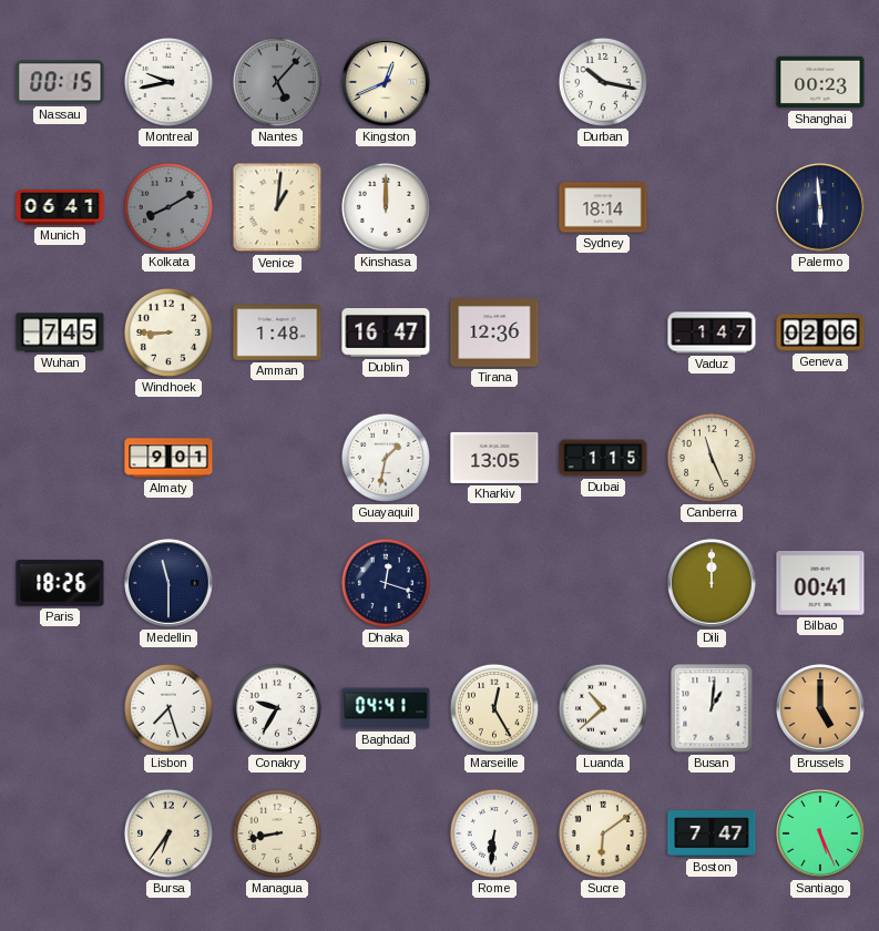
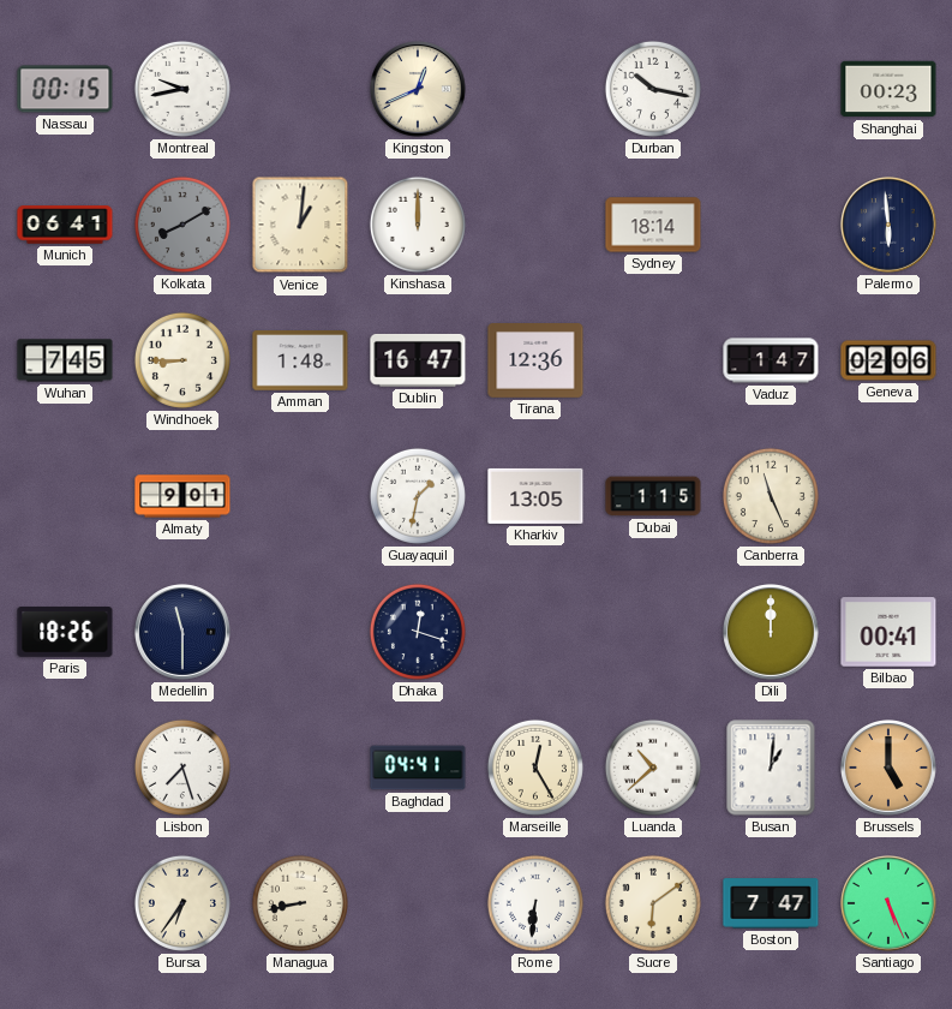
Nantes: 5:07 -> none (277, 82)
Conakry: 9:35 -> none (277, 708)
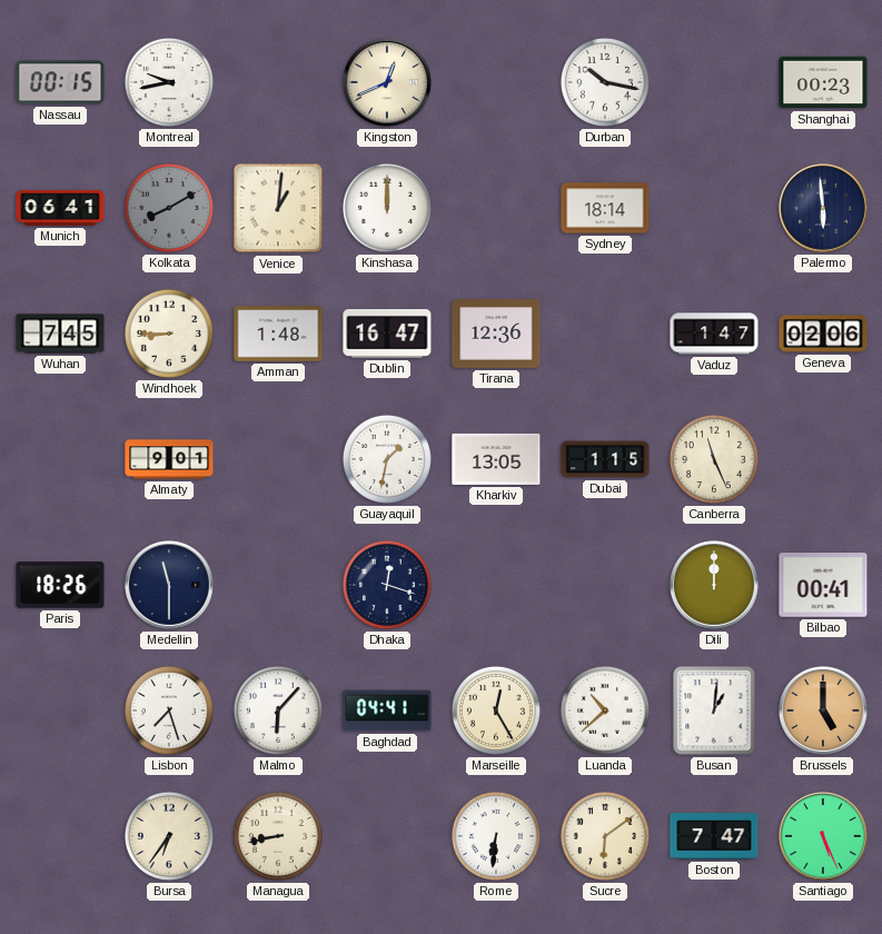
Malmo: none -> 6:07 (278, 711)
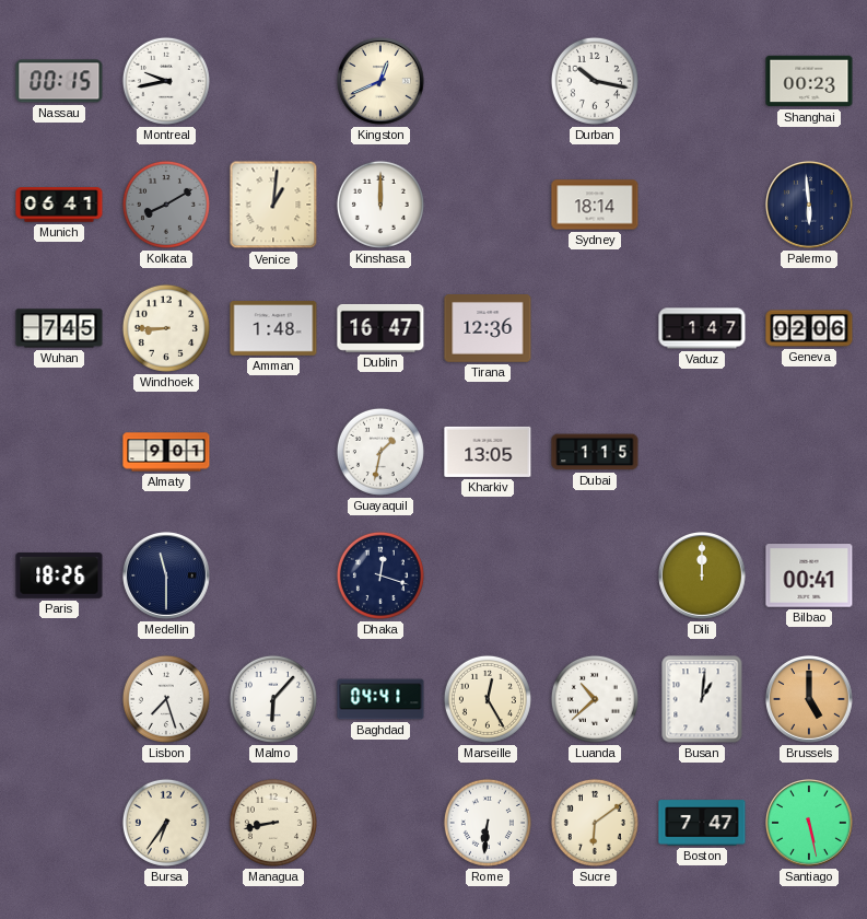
Canberra: 11:26 -> none (714, 459)
Santiago: 5:26 -> 5:28 (810, 824)
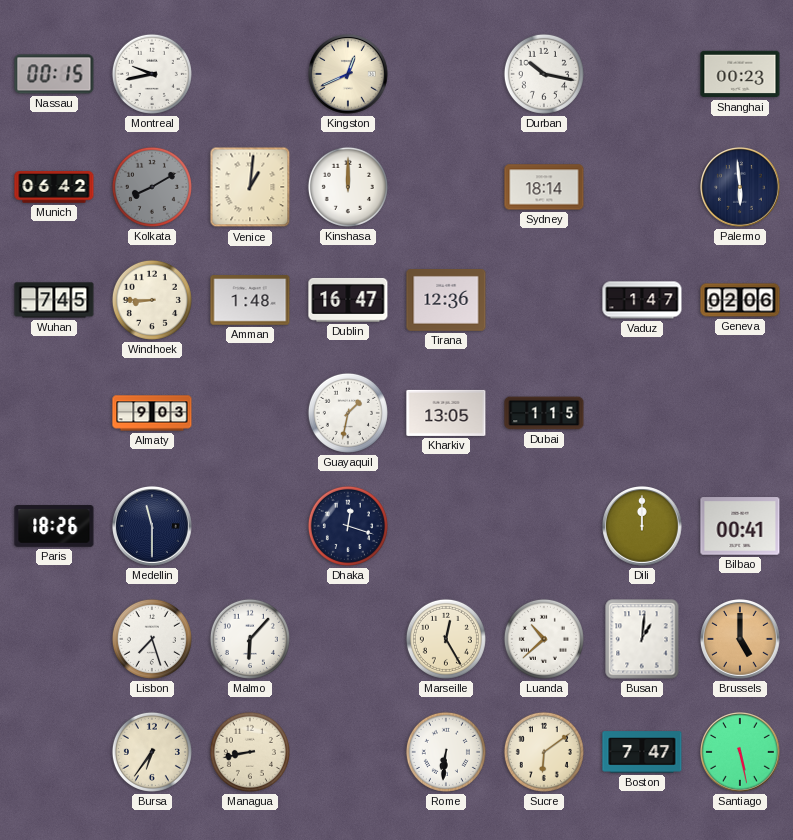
Munich: 06:41 -> 06:42 (54, 187)
Almaty: 9:01 -> 9:03 (152, 413)
Baghdad: 04:41 -> none (380, 699)
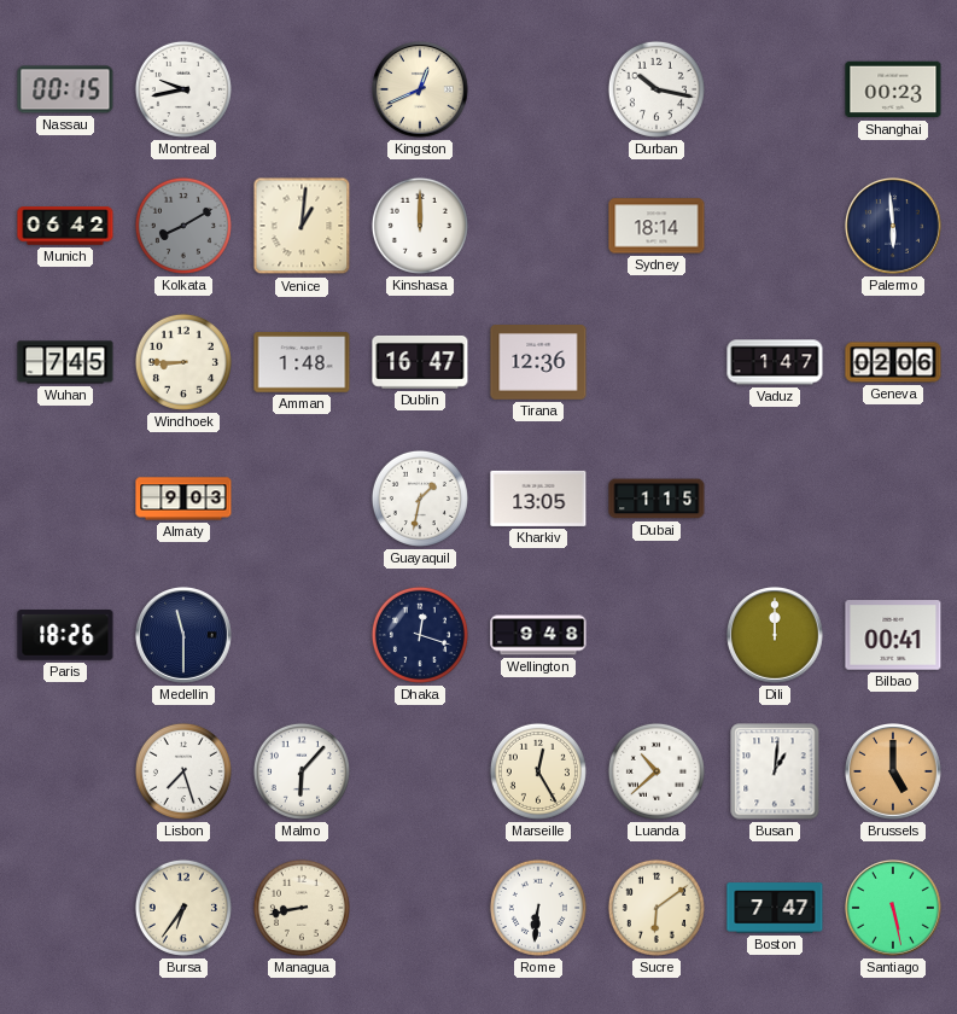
Wellington: none -> 9:48 (538, 635)
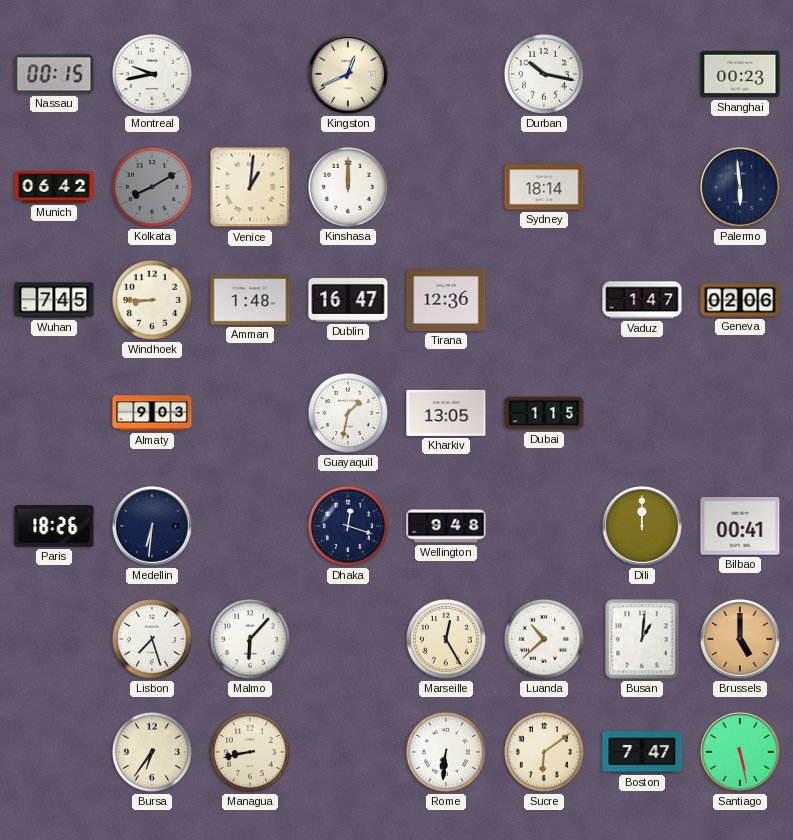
Medellin: 11:30 -> 6:31 (153, 527)
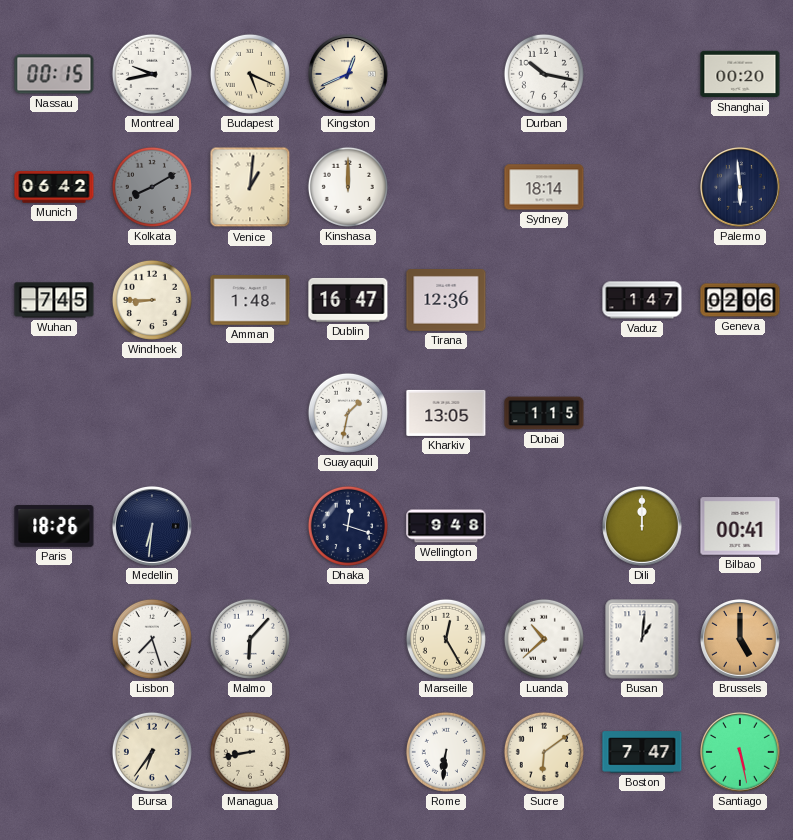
Budapest: none -> 5:19 (250, 74)
Shanghai: 00:23 -> 00:20 (740, 74)
Almaty: 9:03 -> none (152, 413)
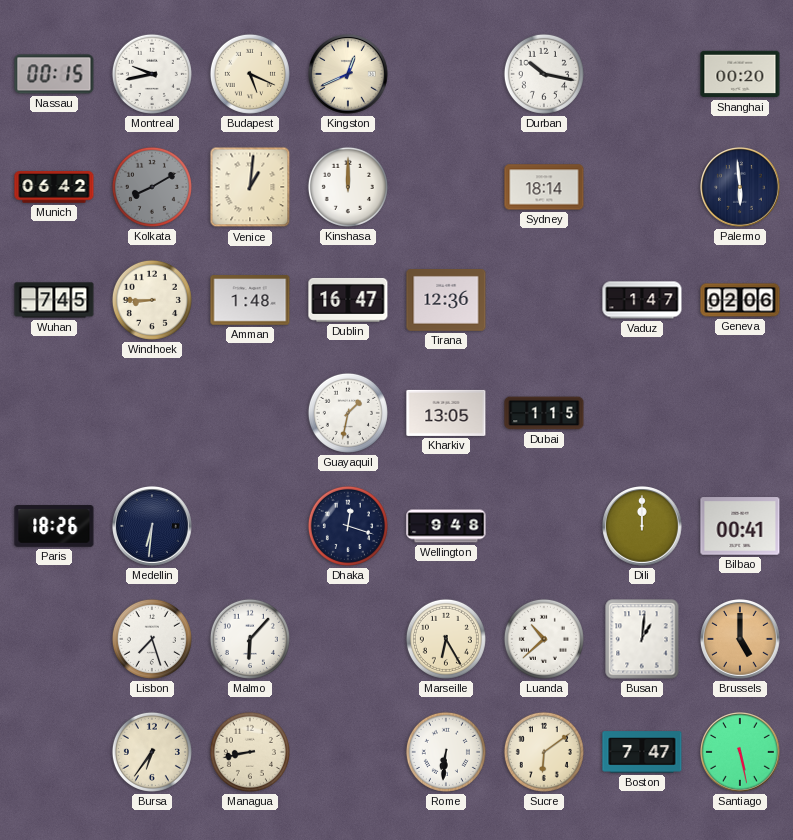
Marseille: 12:25 -> 6:25 (446, 639)
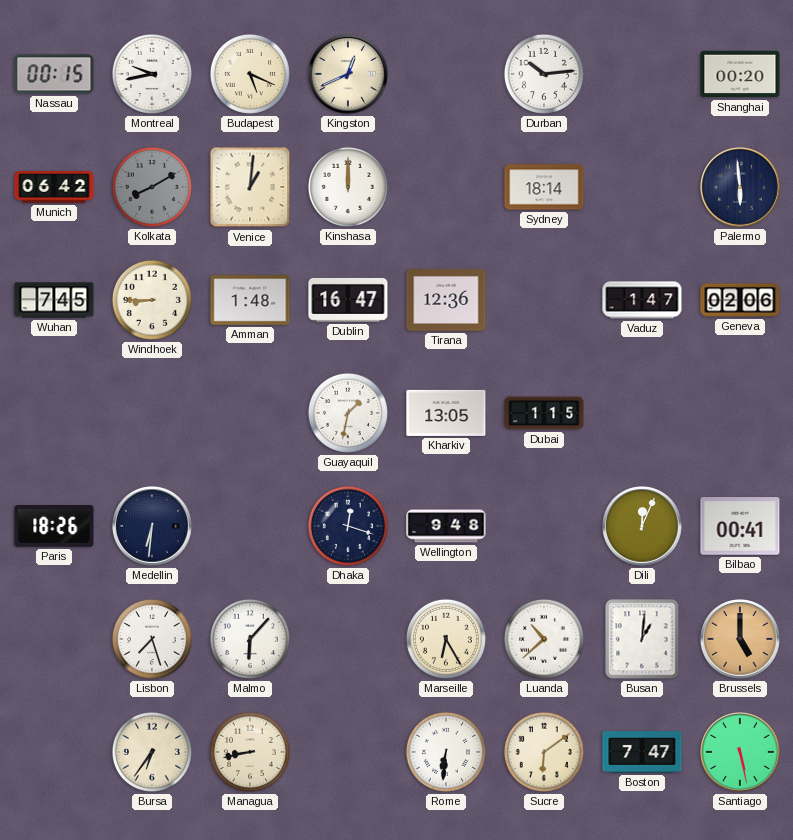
Durban: 10:17 -> 10:14 (544, 74)
Dili: 12:00 -> 12:04 (643, 527)
